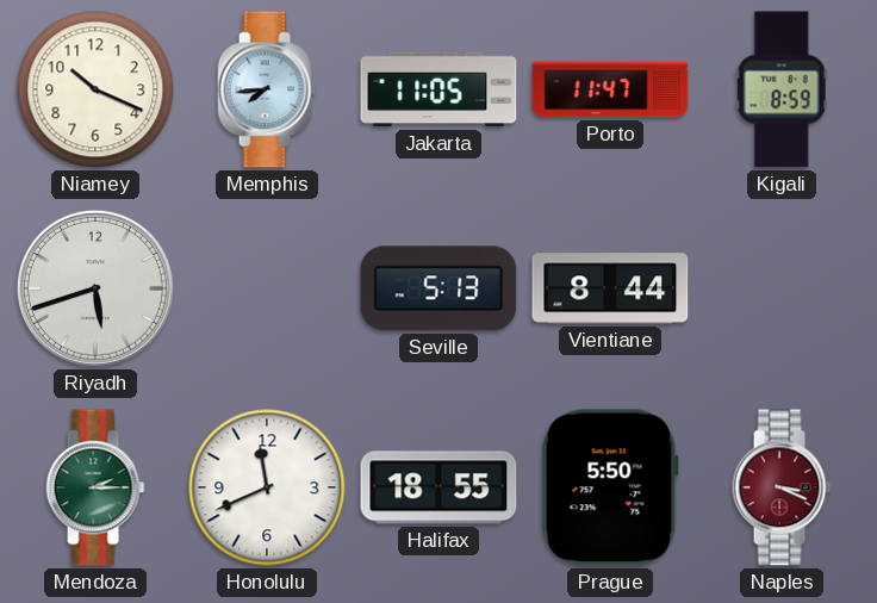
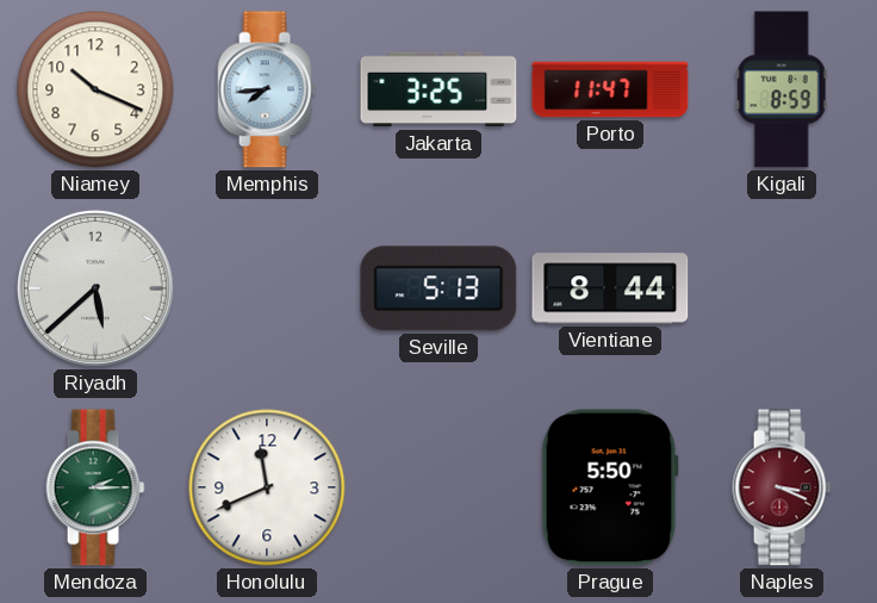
Jakarta: 11:05 -> 3:25 (438, 89)
Riyadh: 5:42 -> 5:38 (95, 288)
Halifax: 18:55 -> none (438, 487)
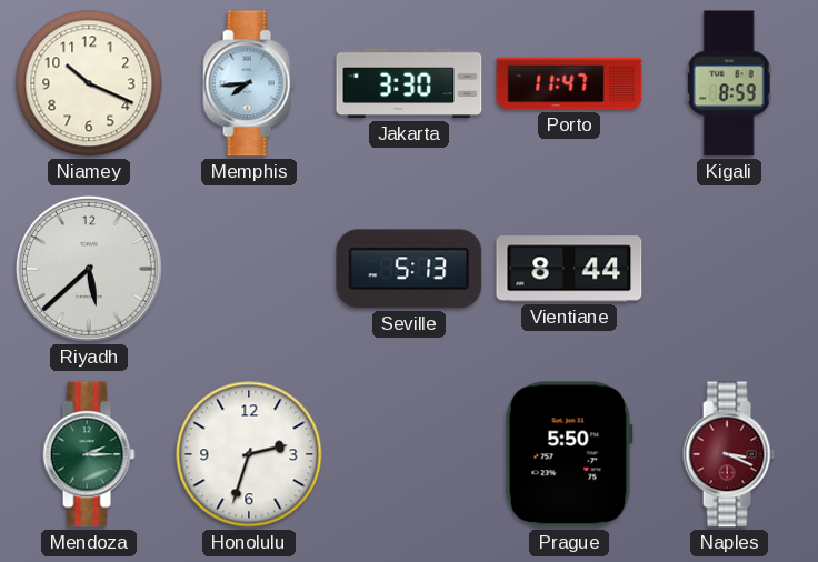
Jakarta: 3:25 -> 3:30 (409, 83)
Honolulu: 11:41 -> 2:33 (249, 454)
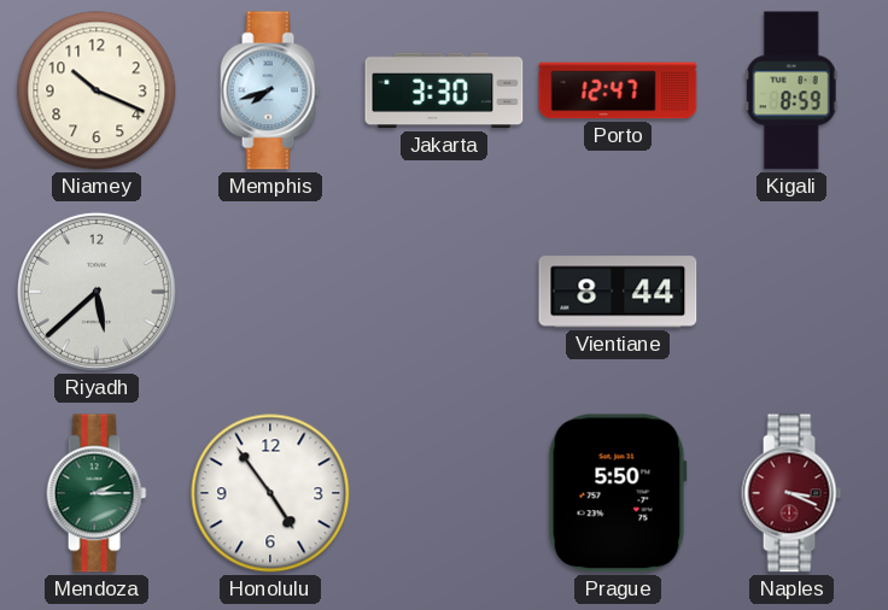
Memphis: 7:44 -> 7:42 (270, 90)
Porto: 11:47 -> 12:47 (618, 90)
Seville: 5:13 -> none (409, 269)
Honolulu: 2:33 -> 4:54 (270, 493)
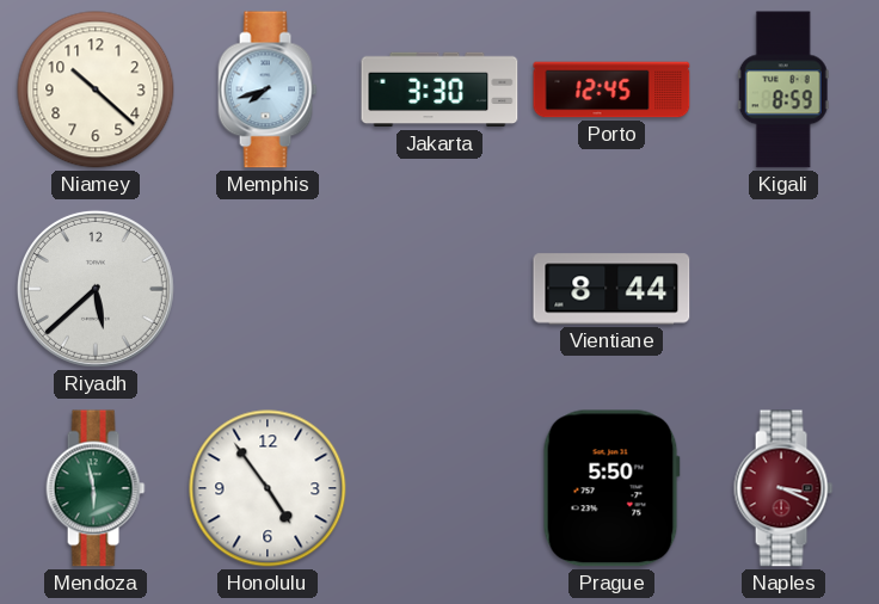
Niamey: 10:19 -> 10:22 (96, 90)
Porto: 12:47 -> 12:45 (611, 90)
Mendoza: 2:15 -> 5:58 (96, 488)
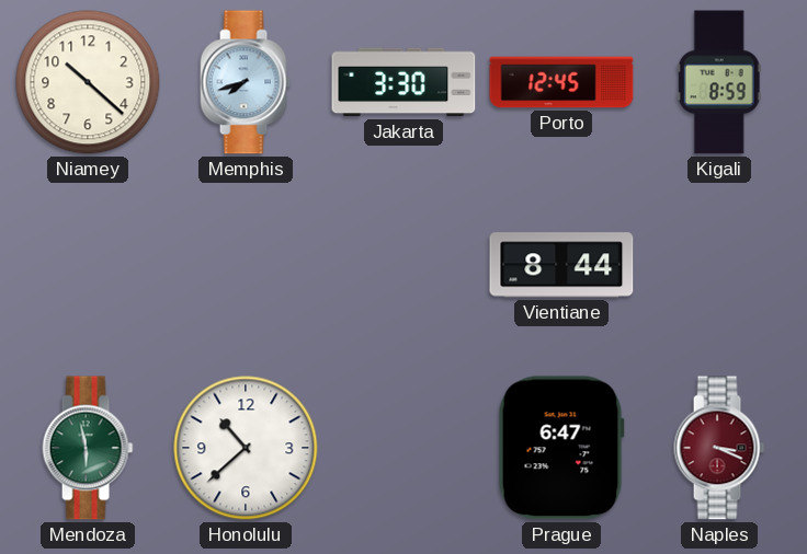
Riyadh: 5:38 -> none (96, 289)
Honolulu: 4:54 -> 10:38 (246, 448)
Prague: 5:50 -> 6:47 (561, 448)
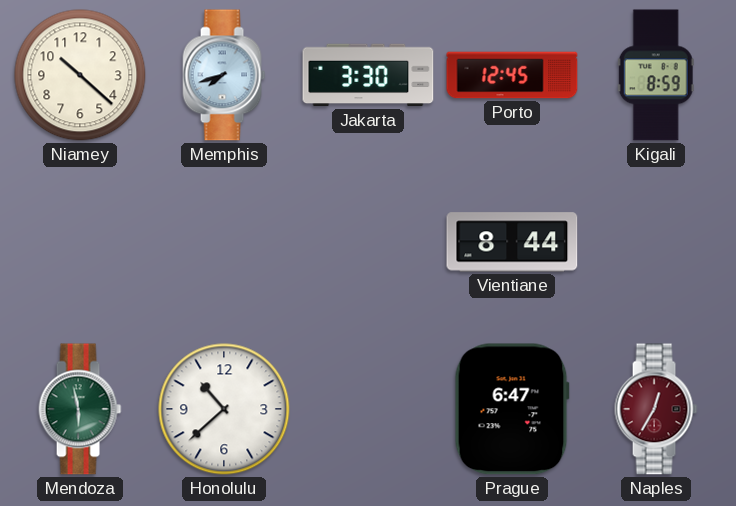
Naples: 3:19 -> 12:35 (656, 409)
